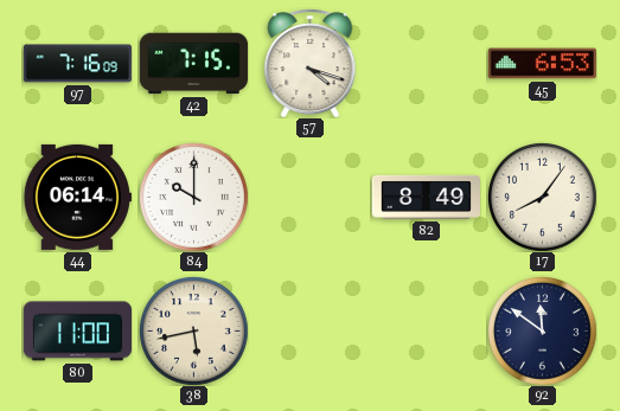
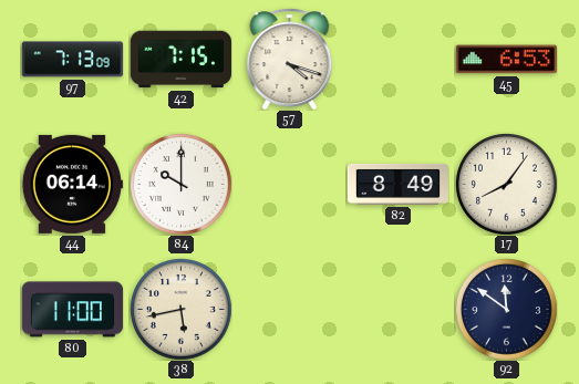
97: 7:16 -> 7:13 (72, 60)
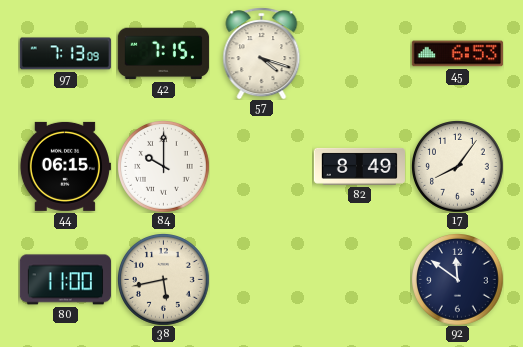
44: 06:14 -> 06:15 (65, 166)
